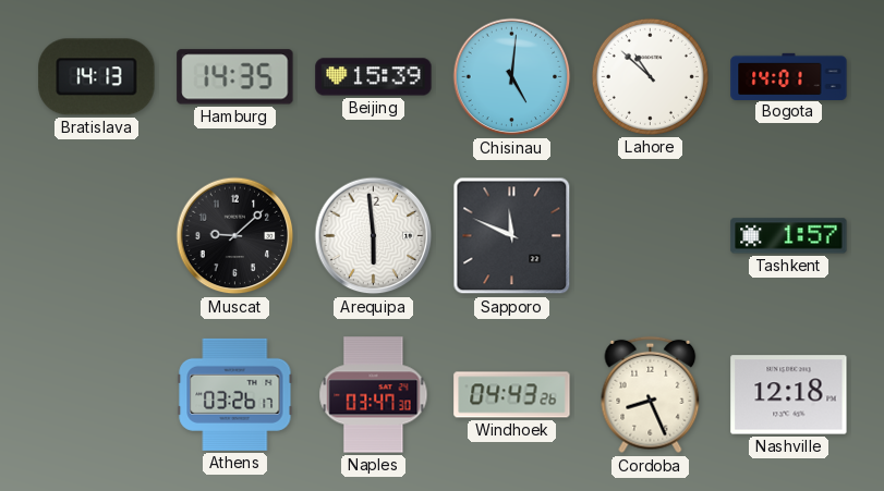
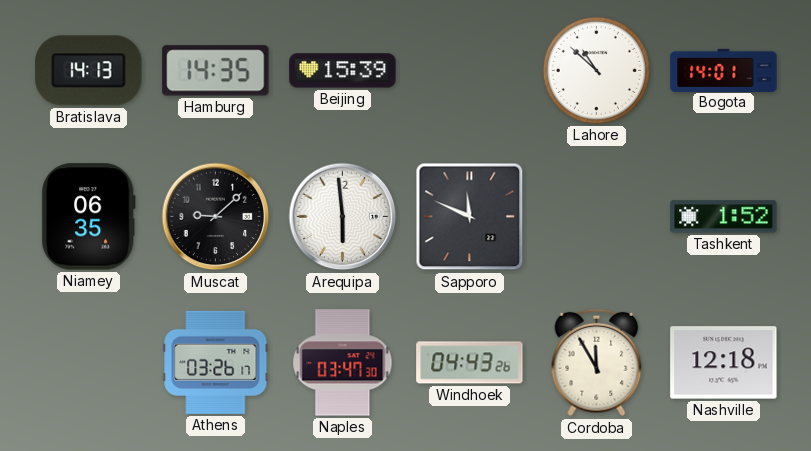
Chisinau: 5:01 -> none (512, 77)
Niamey: none -> 06:35 (88, 217)
Tashkent: 1:57 -> 1:52 (724, 217)
Cordoba: 8:26 -> 11:55 (597, 363)
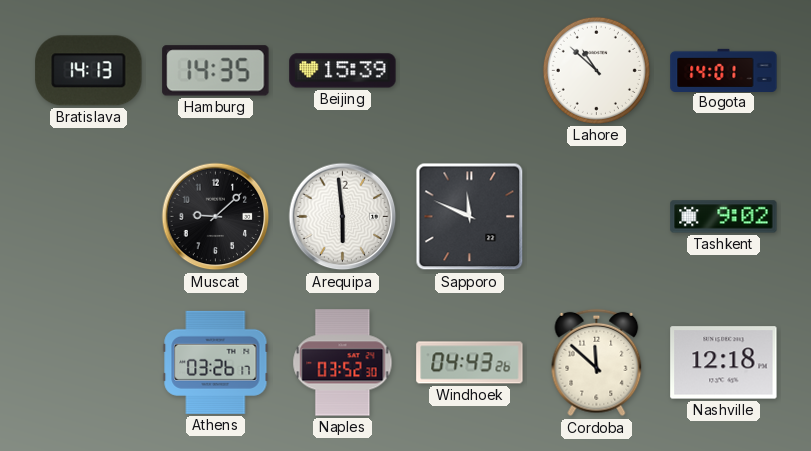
Niamey: 06:35 -> none (88, 217)
Tashkent: 1:52 -> 9:02 (724, 217)
Naples: 03:47 -> 03:52 (343, 363)
Cordoba: 11:55 -> 11:52 (597, 363)
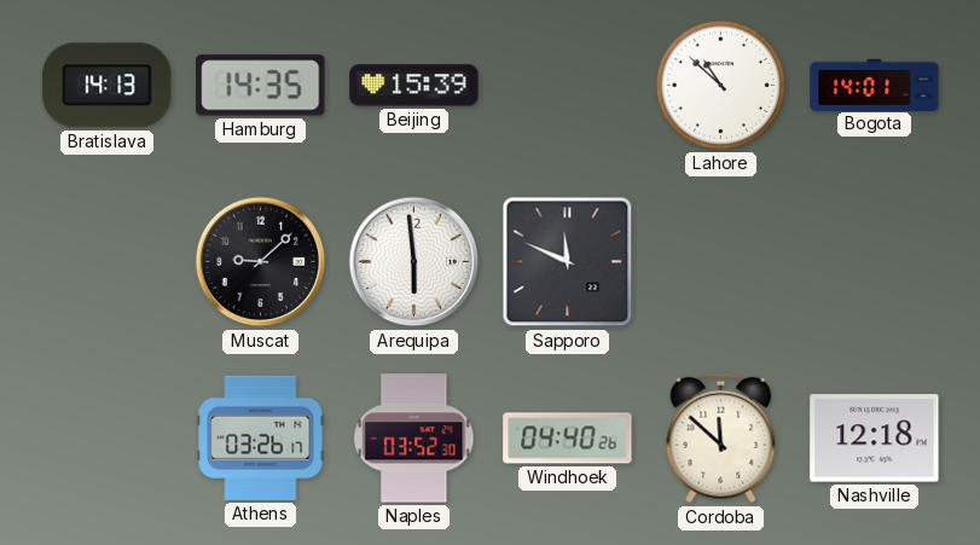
Tashkent: 9:02 -> none (724, 217)
Windhoek: 04:43 -> 04:40 (568, 439)
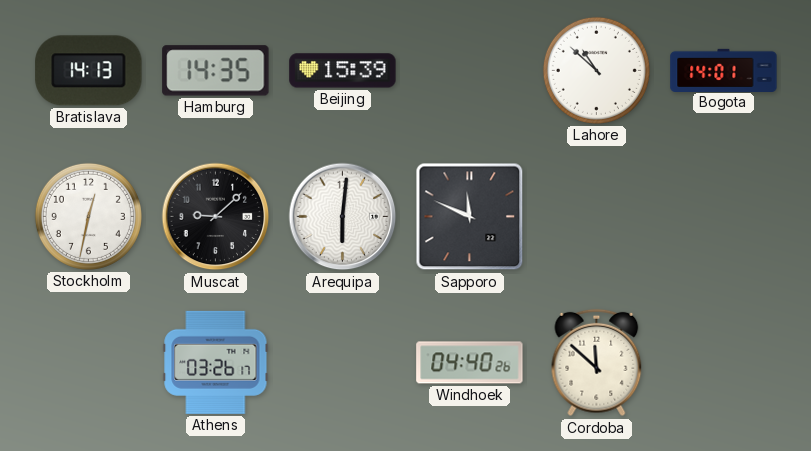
Stockholm: none -> 12:32 (88, 216)
Arequipa: 5:59 -> 6:01 (343, 217)
Naples: 03:52 -> none (414, 439)
Nashville: 12:18 -> none (875, 439)
